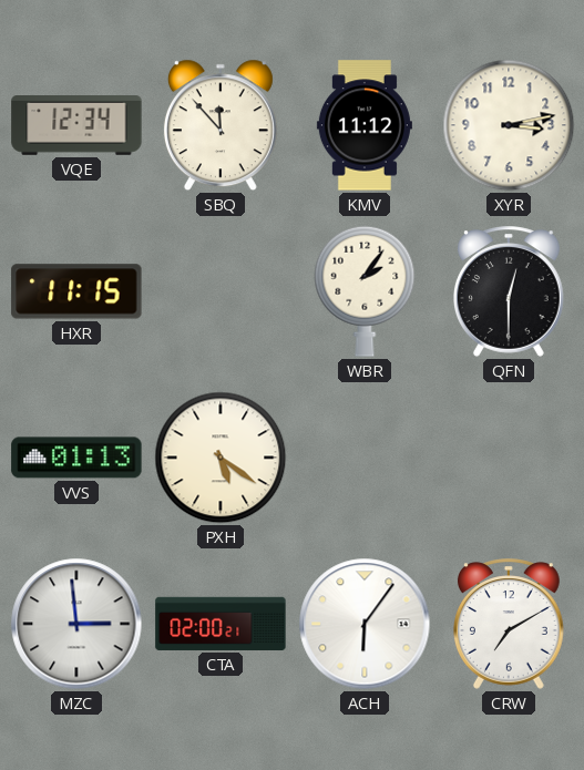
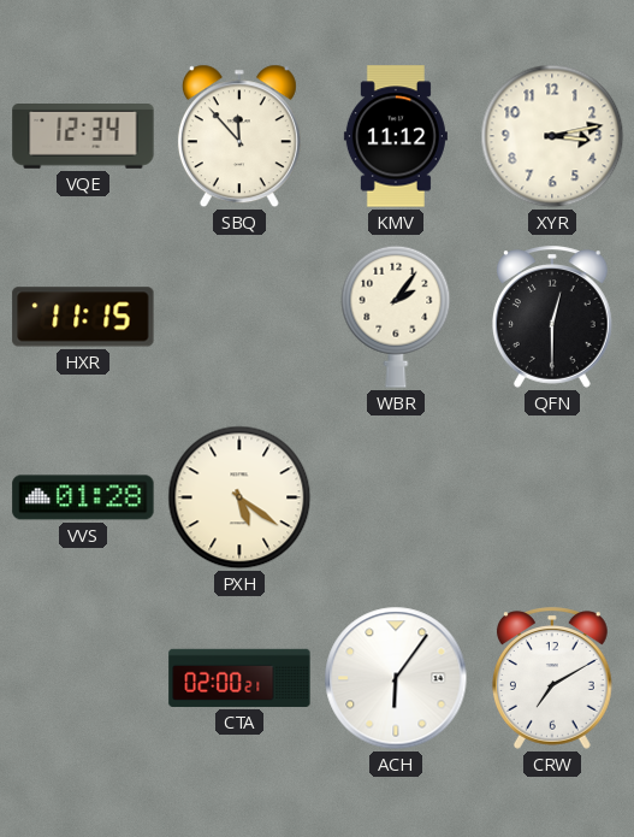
VVS: 01:13 -> 01:28 (83, 497)
MZC: 2:59 -> none (76, 624)
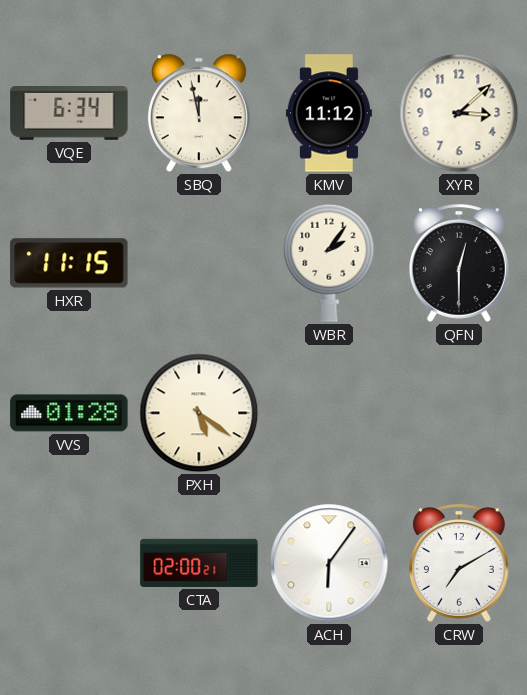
VQE: 12:34 -> 6:34 (69, 113)
SBQ: 11:53 -> 11:58 (199, 113)
XYR: 3:13 -> 3:08 (459, 113)
